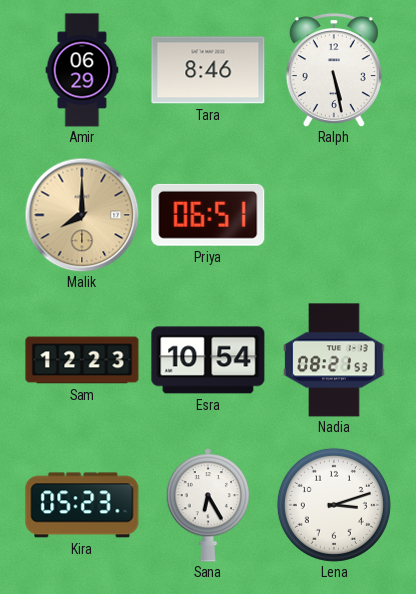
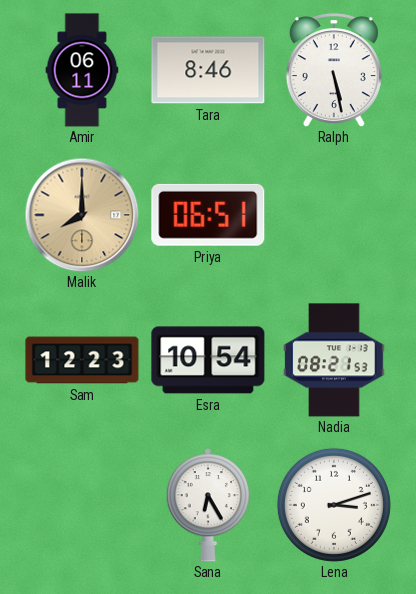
Amir: 06:29 -> 06:11 (82, 70)
Kira: 05:23 -> none (82, 505)
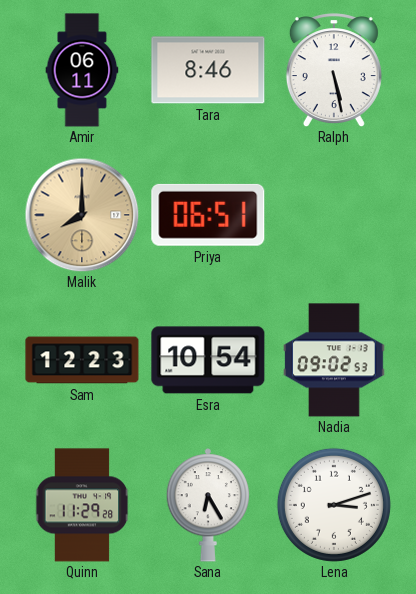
Nadia: 08:21 -> 09:02 (334, 360)
Quinn: none -> 11:29 (82, 505)
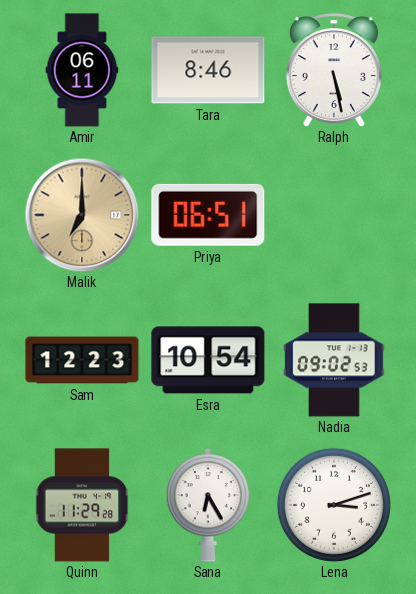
Malik: 8:00 -> 7:00 (82, 215)
